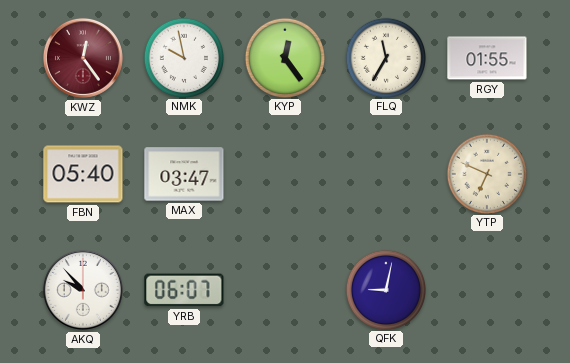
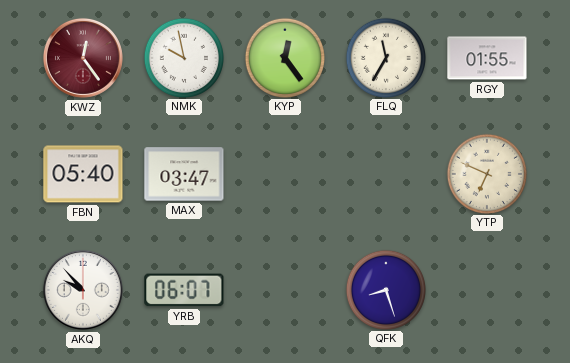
QFK: 9:02 -> 8:27 (385, 289)
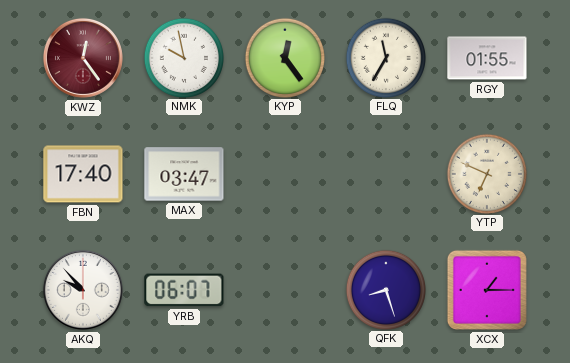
FBN: 05:40 -> 17:40 (83, 174)
XCX: none -> 1:15 (487, 290)
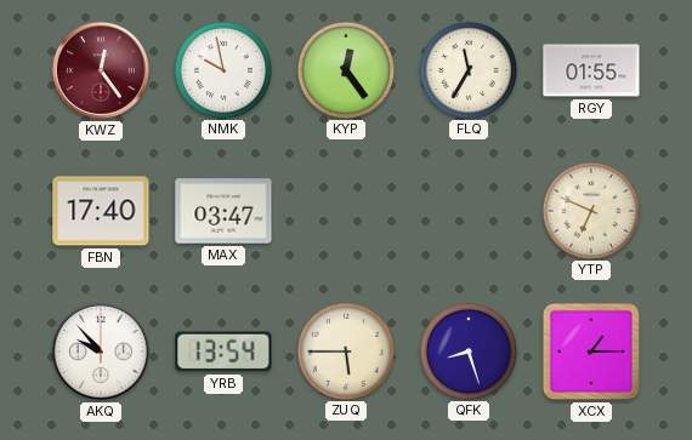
YRB: 06:07 -> 13:54 (223, 352)
ZUQ: none -> 5:45 (345, 350)
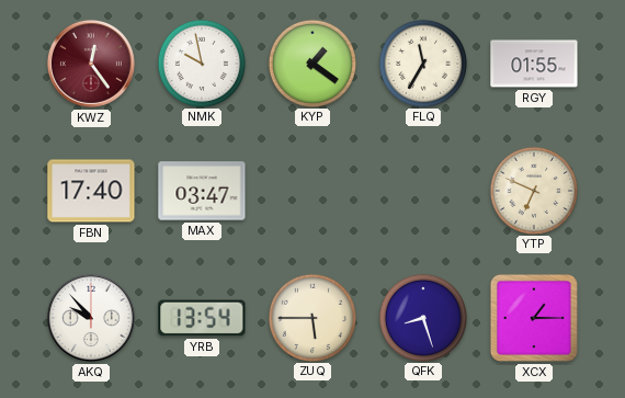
KYP: 12:24 -> 1:21 (311, 62)
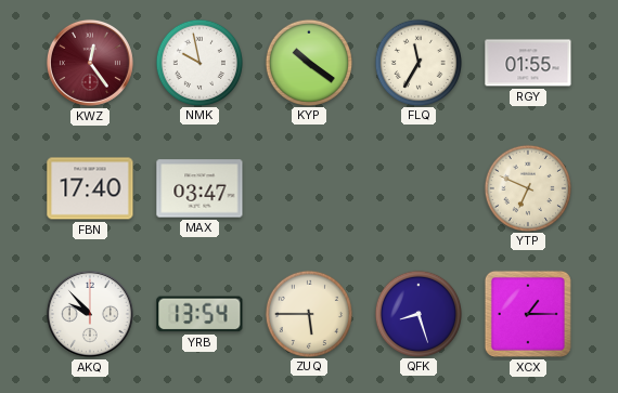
KYP: 1:21 -> 10:21 (308, 62)
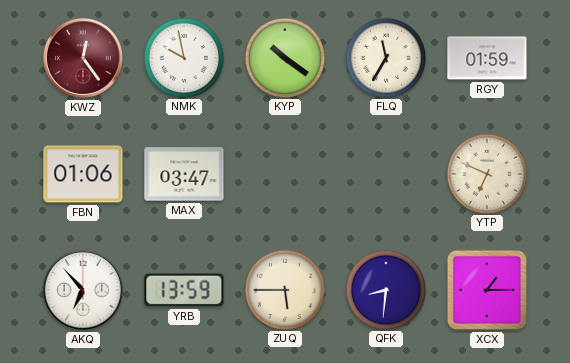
RGY: 01:55 -> 01:59 (487, 58)
FBN: 17:40 -> 01:06 (83, 174)
AKQ: 9:53 -> 6:53 (83, 290)
YRB: 13:54 -> 13:59 (184, 290)
QFK: 8:27 -> 8:31 (385, 289)
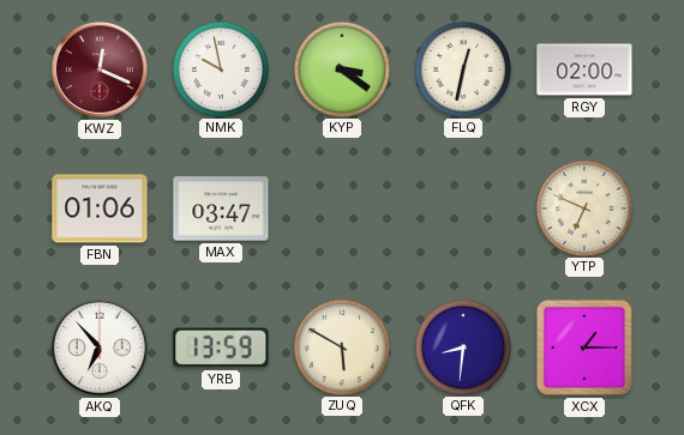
KWZ: 12:24 -> 12:19 (100, 70)
KYP: 10:21 -> 3:21 (341, 68)
FLQ: 11:35 -> 12:32 (462, 68)
RGY: 01:59 -> 02:00 (584, 70)
ZUQ: 5:45 -> 5:50 (341, 346)
